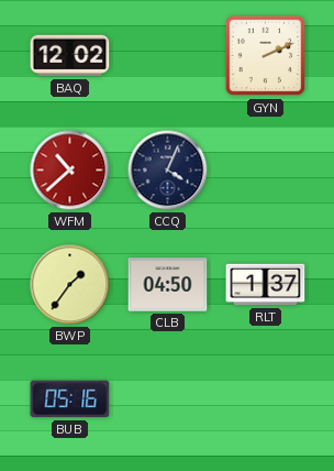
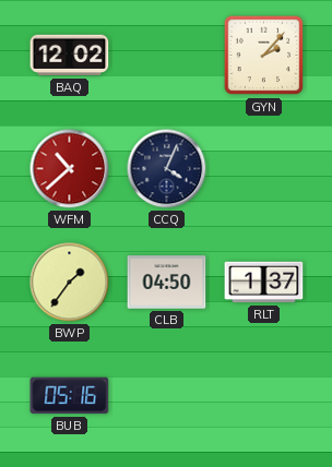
GYN: 2:11 -> 2:07 (264, 56)
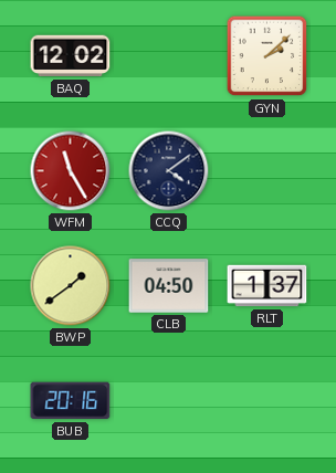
GYN: 2:07 -> 2:08 (267, 56)
WFM: 10:38 -> 11:25 (71, 171)
CCQ: 4:04 -> 4:09 (169, 171)
BWP: 1:36 -> 1:39 (71, 286)
BUB: 05:16 -> 20:16 (71, 401)
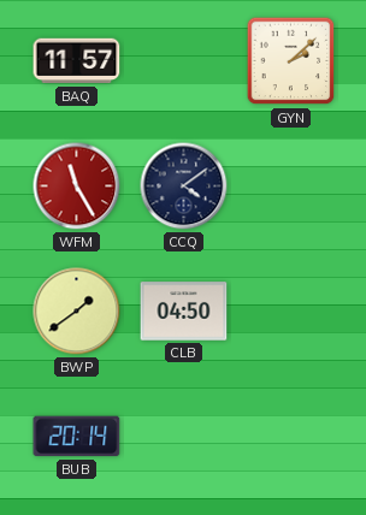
BAQ: 12:02 -> 11:57 (77, 61)
RLT: 1:37 -> none (267, 286)
BUB: 20:16 -> 20:14 (77, 437)
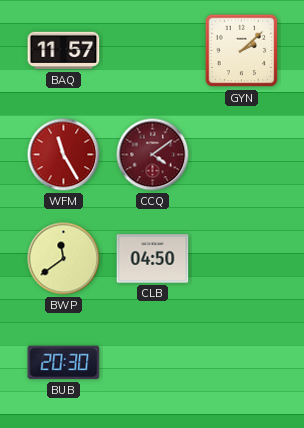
CCQ dial: navy -> burgundy (153, 155)
BWP: 1:39 -> 11:39 (64, 259)
BUB: 20:14 -> 20:30 (64, 363)
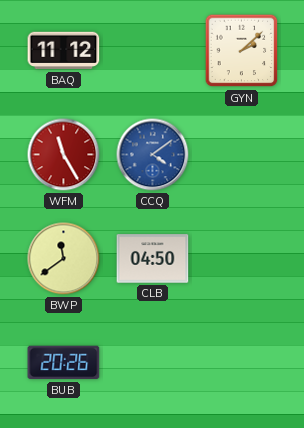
BAQ: 11:57 -> 11:12 (64, 51)
CCQ dial: burgundy -> blue (153, 155)
BUB: 20:30 -> 20:26 (64, 363)
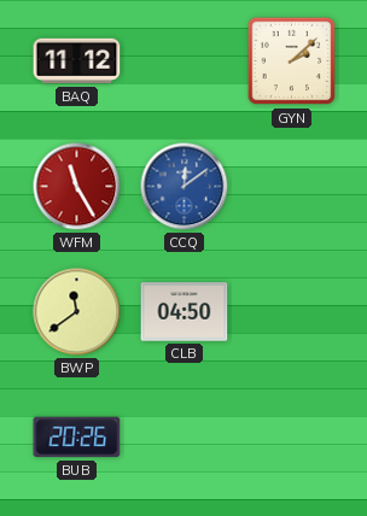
CCQ: 4:09 -> 12:09 (185, 187)
